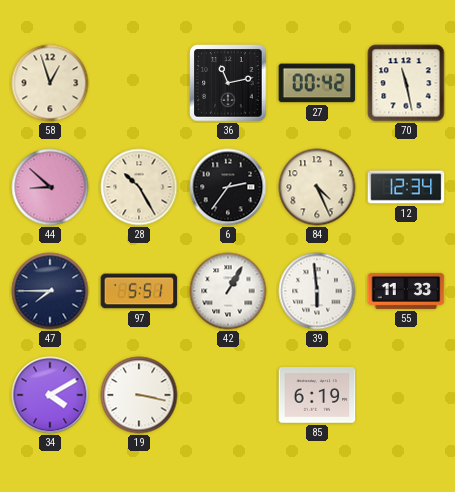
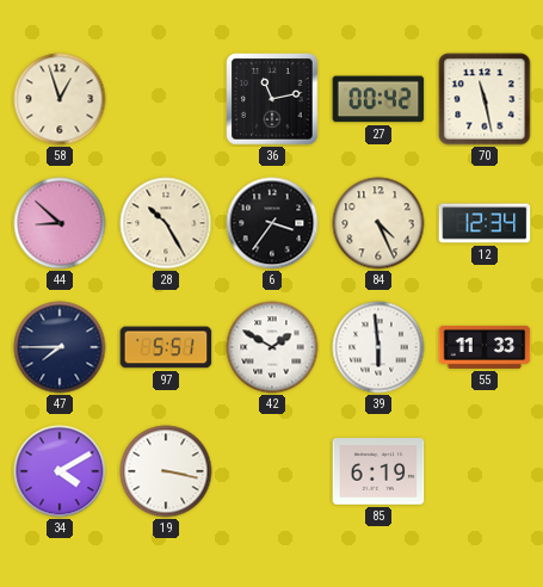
6: 2:36 -> 3:36 (272, 223)
42: 1:05 -> 1:50 (272, 347)
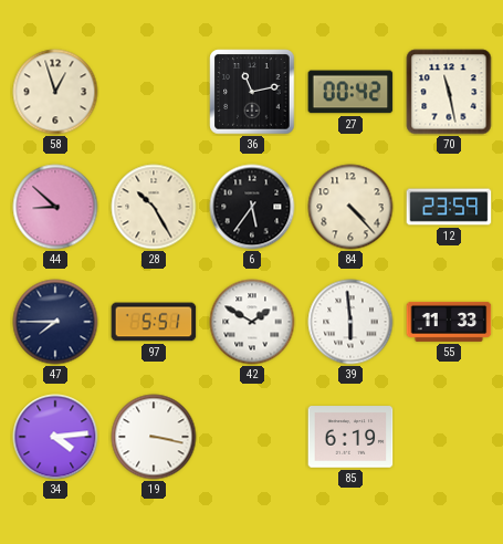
6: 3:36 -> 5:36 (252, 207)
84: 4:26 -> 4:23 (350, 207)
12: 12:34 -> 23:59 (449, 207)
34: 4:10 -> 4:14 (55, 437)
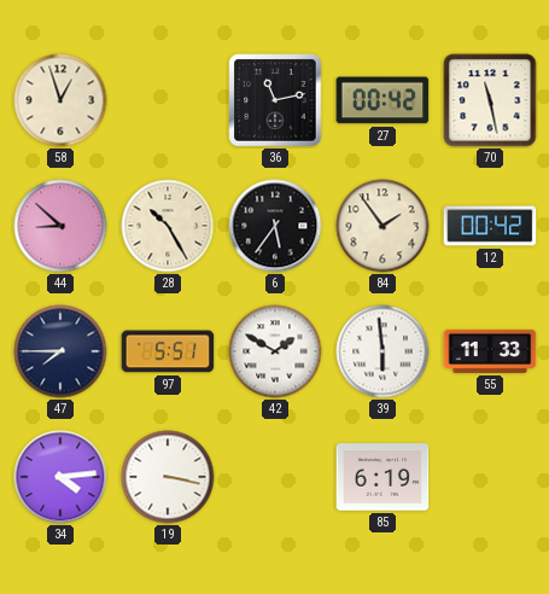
84: 4:23 -> 1:54 (382, 226)
12: 23:59 -> 00:42 (490, 226)
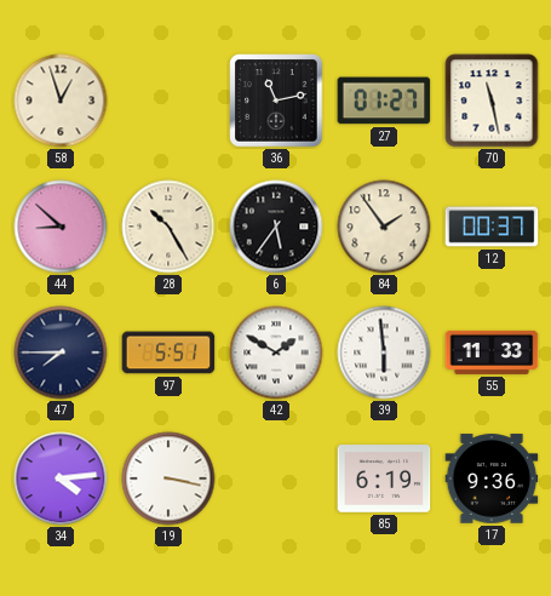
27: 00:42 -> 01:27 (384, 101)
12: 00:42 -> 00:37 (492, 227)
17: none -> 9:36 (492, 478)
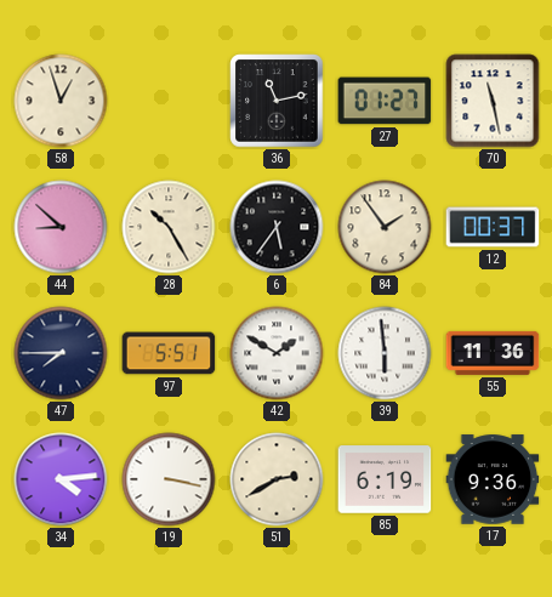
55: 11:33 -> 11:36 (493, 353)
51: none -> 2:40 (277, 479)
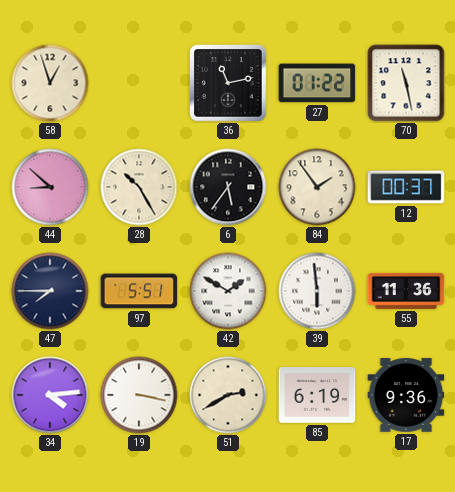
27: 01:27 -> 01:22 (317, 83)
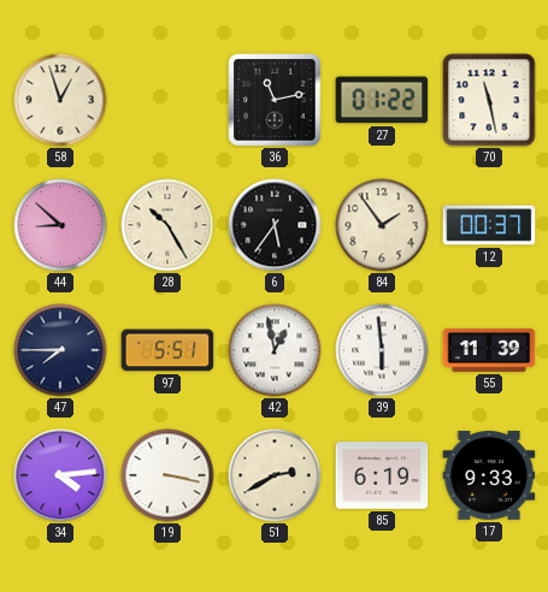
42: 1:50 -> 12:58 (275, 350)
55: 11:36 -> 11:39 (489, 350)
17: 9:36 -> 9:33 (489, 475)
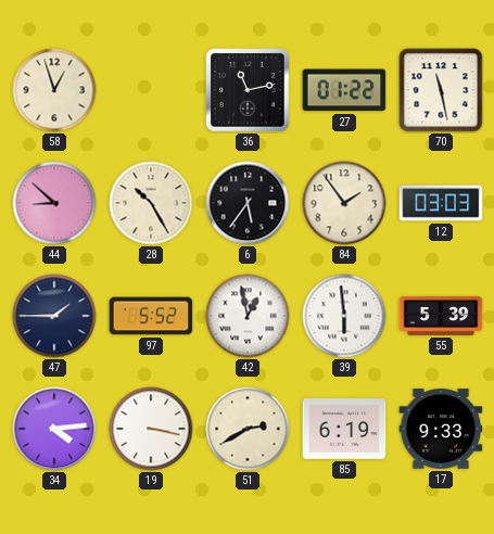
12: 00:37 -> 03:03 (441, 203)
47: 7:45 -> 1:45 (54, 316)
97: 5:51 -> 5:52 (151, 316)
55: 11:39 -> 5:39 (441, 316)
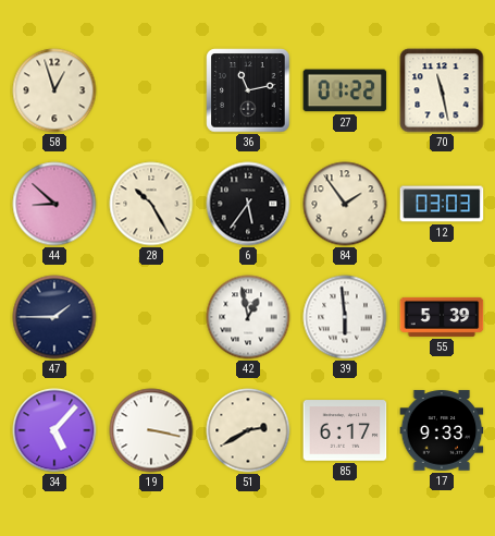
97: 5:52 -> none (151, 316)
34: 4:14 -> 5:07 (54, 430)
85: 6:19 -> 6:17 (345, 430)
